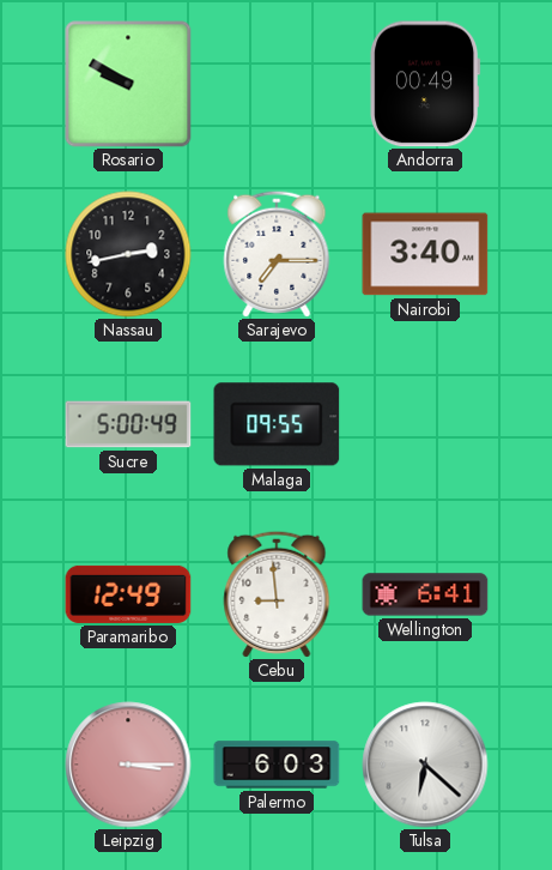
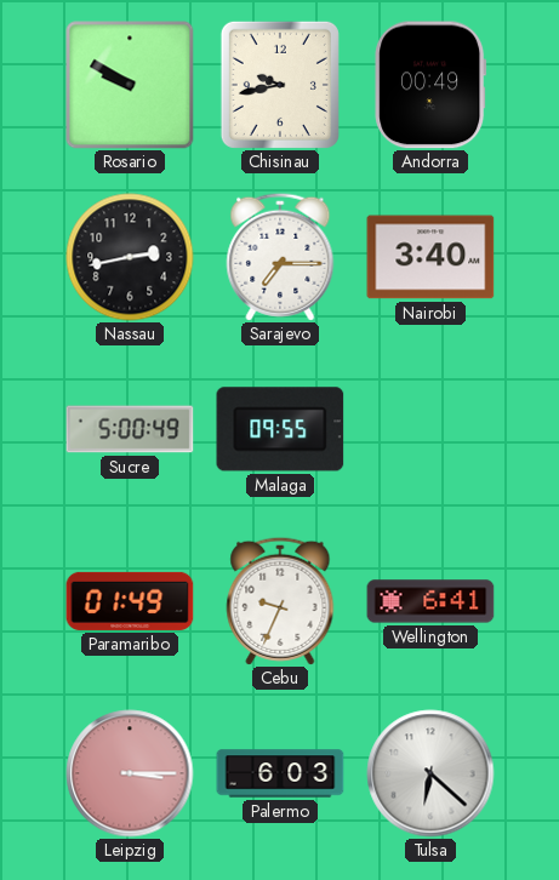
Chisinau: none -> 9:43 (280, 85)
Paramaribo: 12:49 -> 01:49 (130, 601)
Cebu: 8:59 -> 9:34 (280, 601)
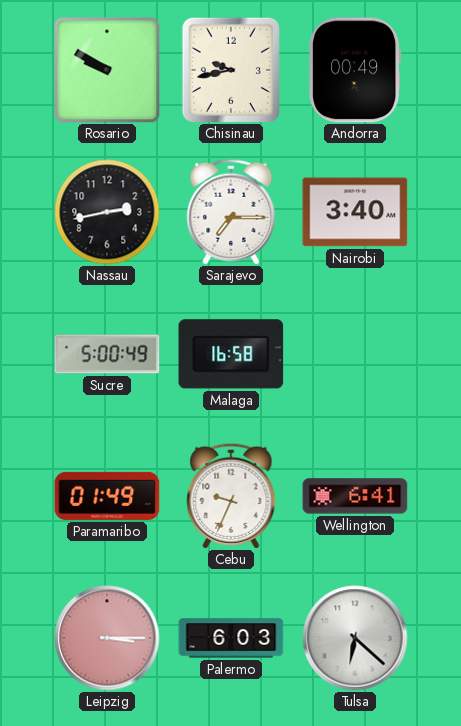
Malaga: 09:55 -> 16:58 (231, 354)
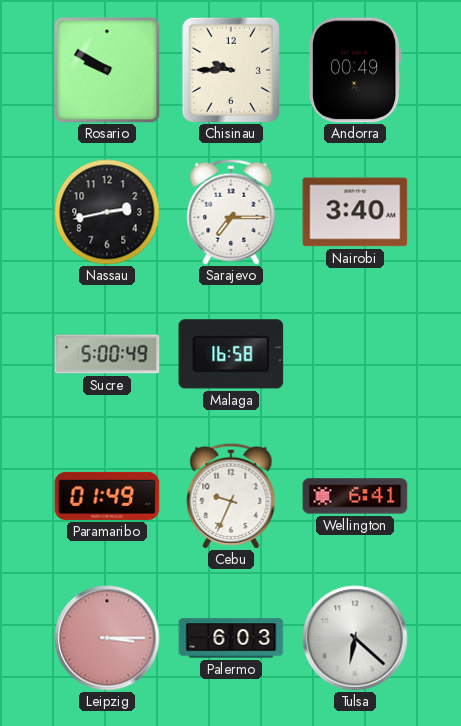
Chisinau: 9:43 -> 9:45 (231, 70)
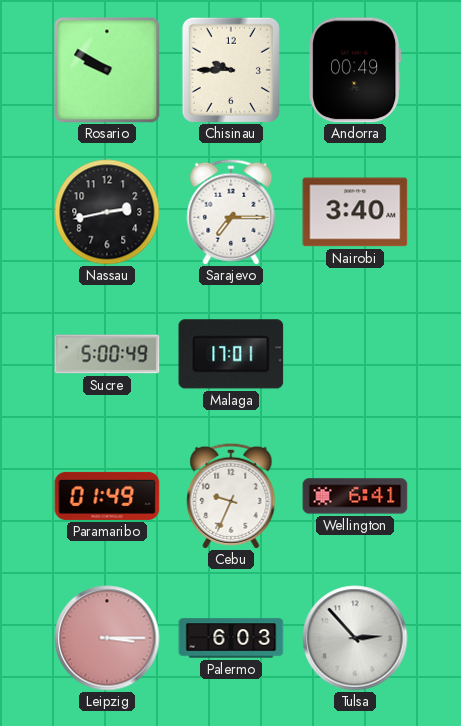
Malaga: 16:58 -> 17:01 (231, 354)
Tulsa: 6:22 -> 2:53 (355, 638)
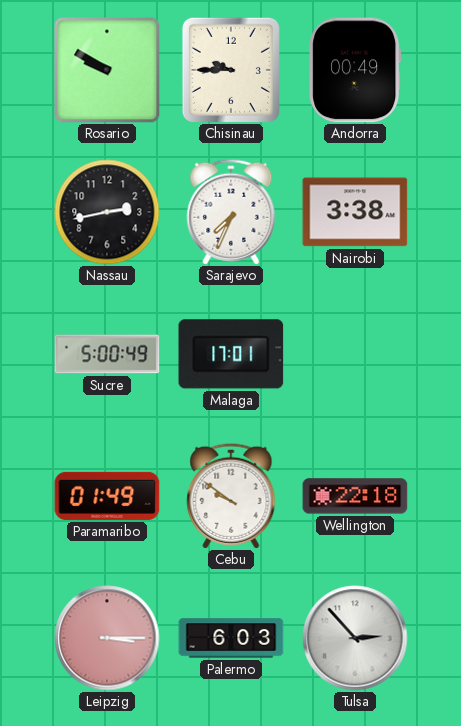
Sarajevo: 7:15 -> 7:34 (231, 212)
Nairobi: 3:40 -> 3:38 (355, 212)
Cebu: 9:34 -> 9:51 (231, 496)
Wellington: 6:41 -> 22:18 (355, 496)
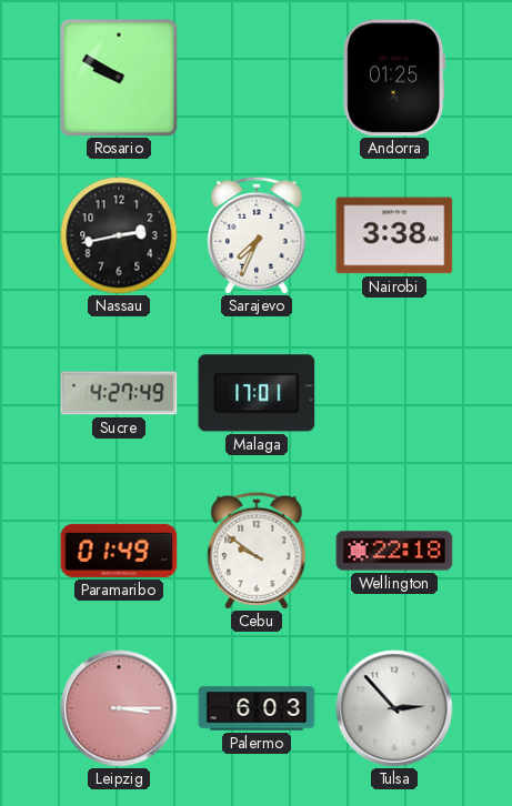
Chisinau: 9:45 -> none (231, 70)
Andorra: 00:49 -> 01:25 (394, 78)
Sucre: 5:00 -> 4:27 (119, 393)
